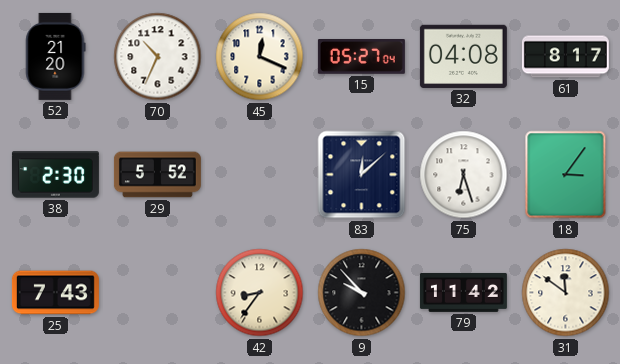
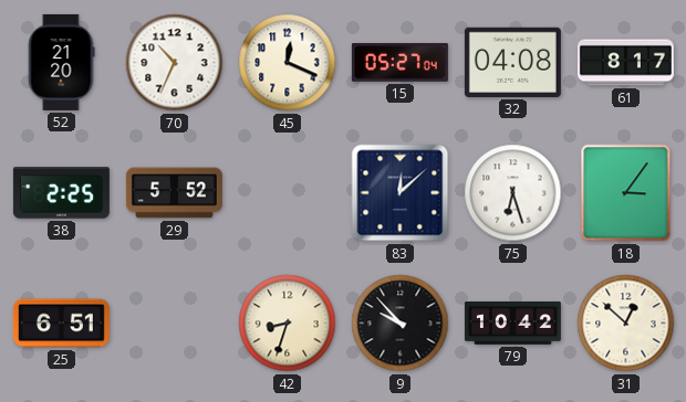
38: 2:30 -> 2:25 (61, 193)
25: 7:43 -> 6:51 (61, 324)
42: 8:36 -> 8:33 (288, 324)
79: 11:42 -> 10:42 (512, 322)
31: 11:51 -> 12:52 (626, 324)
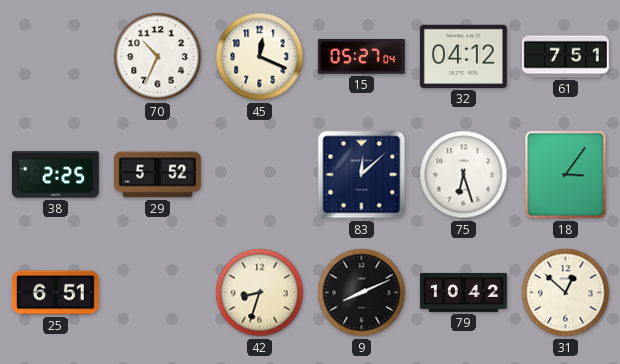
52: 21:20 -> none (62, 62)
32: 04:08 -> 04:12 (463, 56)
61: 8:17 -> 7:51 (565, 57)
9: 9:53 -> 8:11 (362, 293)
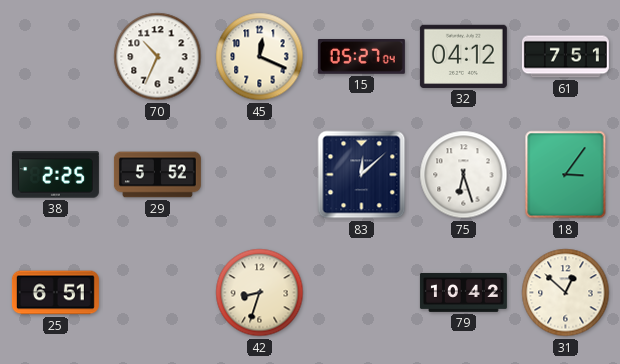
9: 8:11 -> none (362, 293)
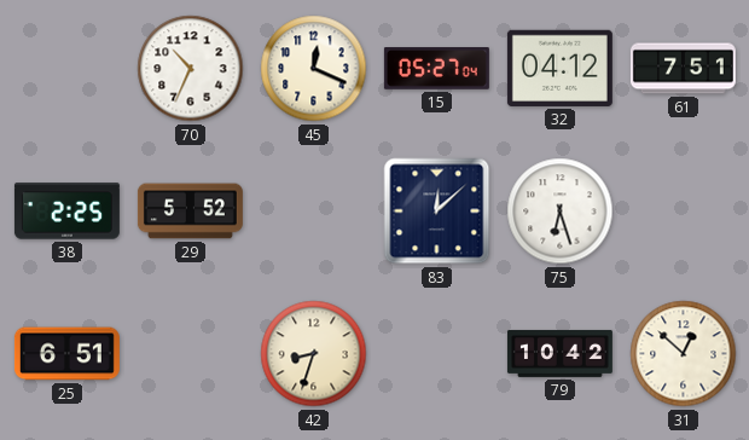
18: 3:06 -> none (566, 175)
